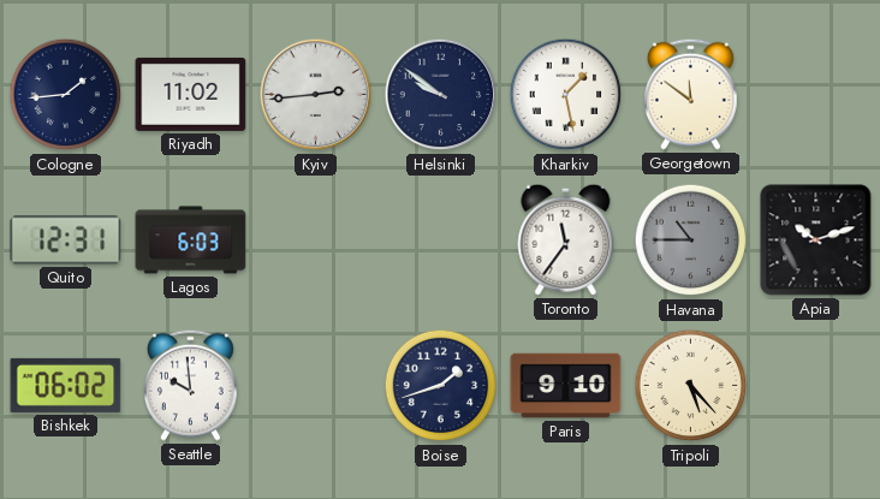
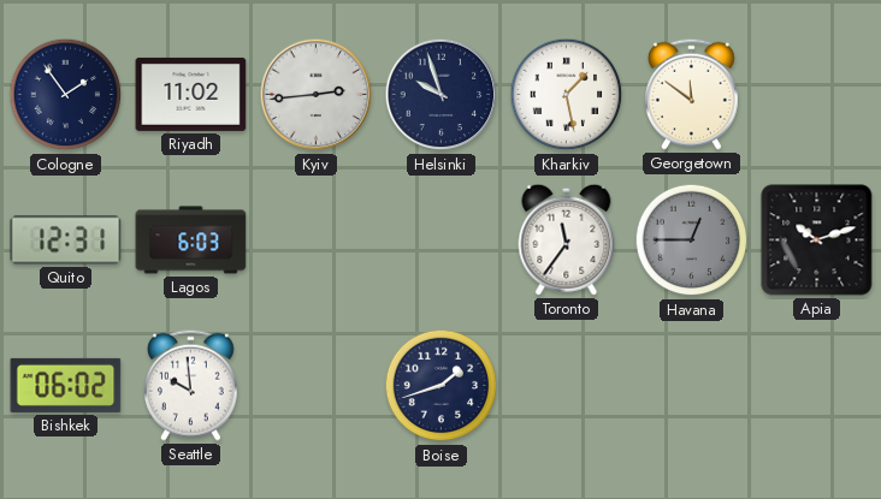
Cologne: 1:44 -> 1:54 (66, 95)
Helsinki: 9:51 -> 9:57 (442, 95)
Havana: 10:45 -> 12:45 (692, 240)
Paris: 9:10 -> none (566, 386)
Tripoli: 5:23 -> none (691, 386)
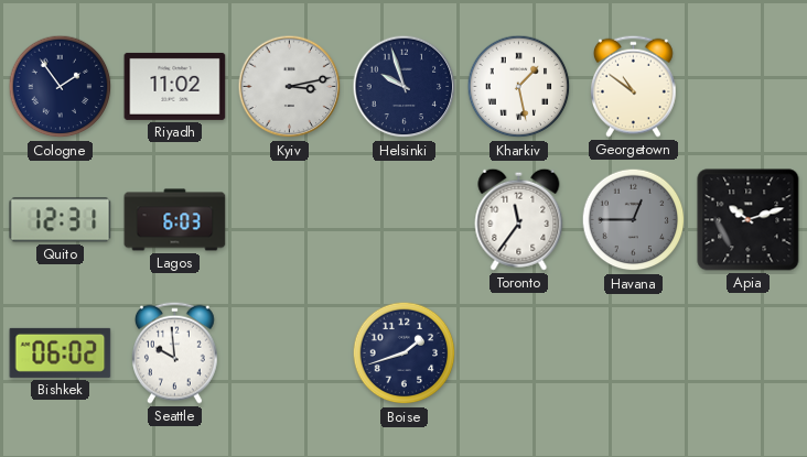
Kyiv: 2:44 -> 3:13 (290, 87)
Georgetown: 11:51 -> 10:51 (634, 86)
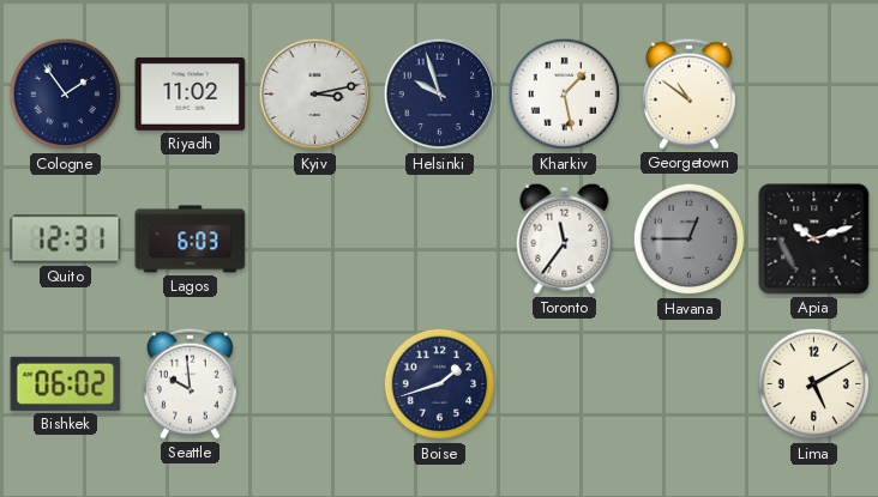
Lima: none -> 5:10 (814, 384)
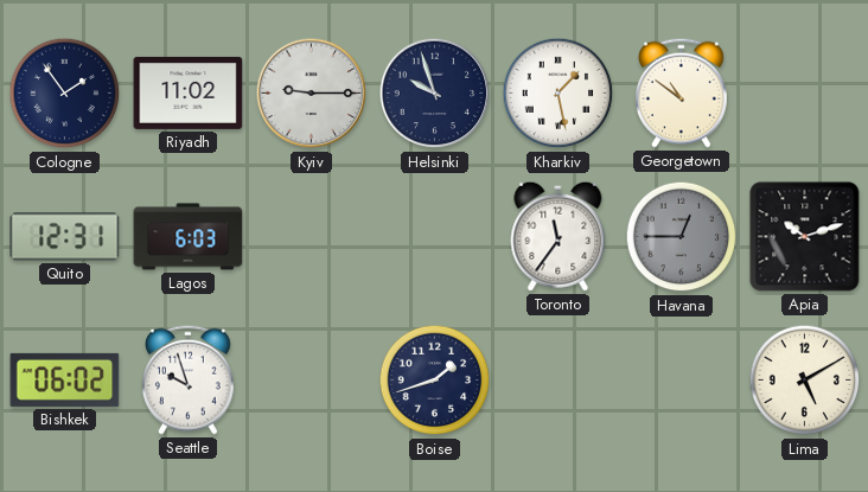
Kyiv: 3:13 -> 9:15 (312, 94)
Seattle: 9:59 -> 9:57 (189, 379)
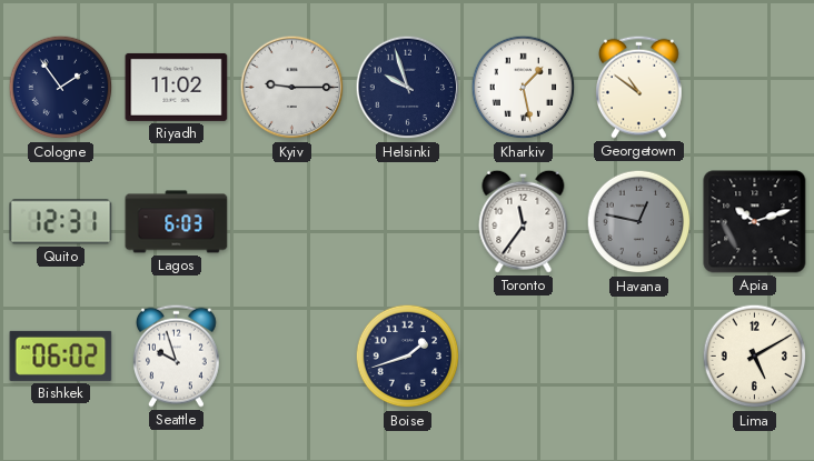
Havana: 12:45 -> 12:47 (639, 222)
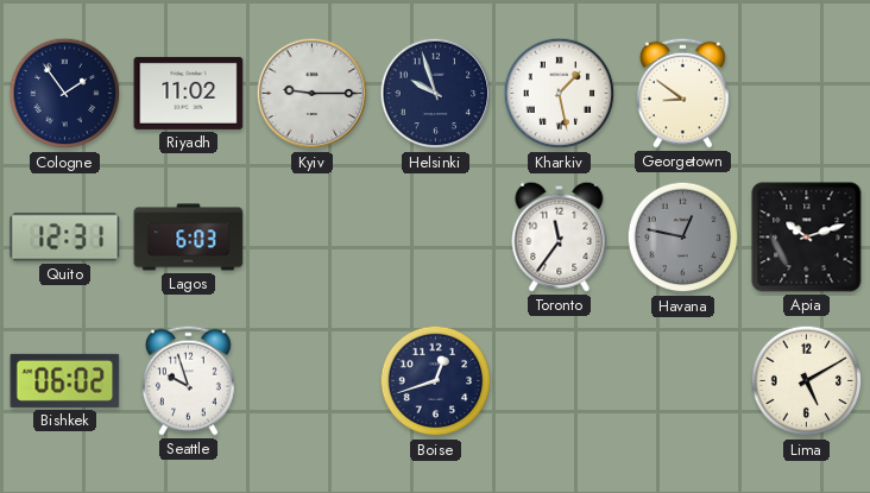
Georgetown: 10:51 -> 8:51 (683, 93)
Boise: 1:42 -> 12:42 (436, 381)
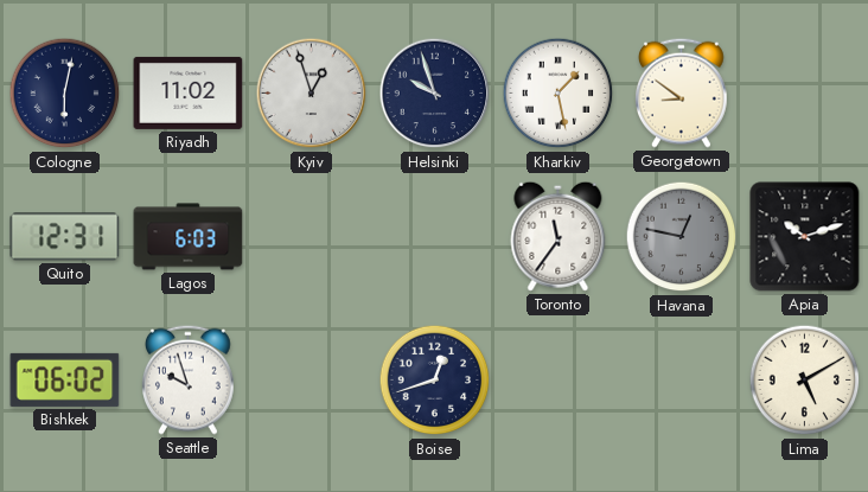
Cologne: 1:54 -> 6:02 (65, 94)
Kyiv: 9:15 -> 12:57 (312, 94)
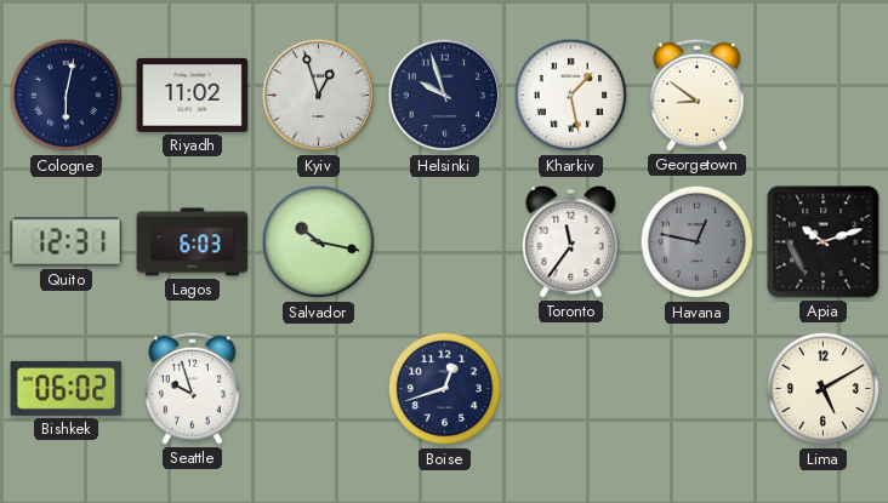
Salvador: none -> 10:17 (319, 242)
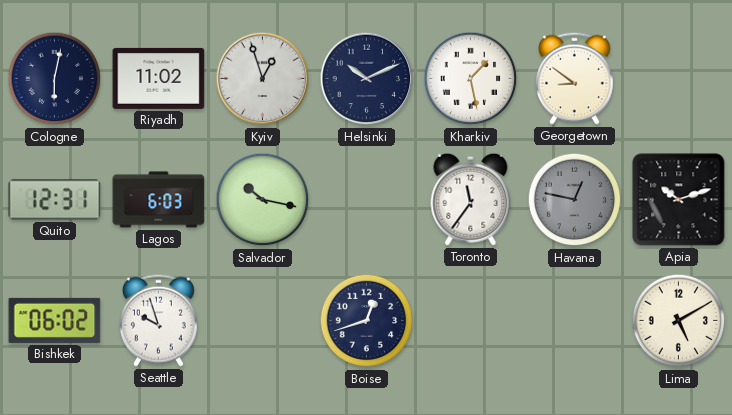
Helsinki: 9:57 -> 10:11 (367, 79)
